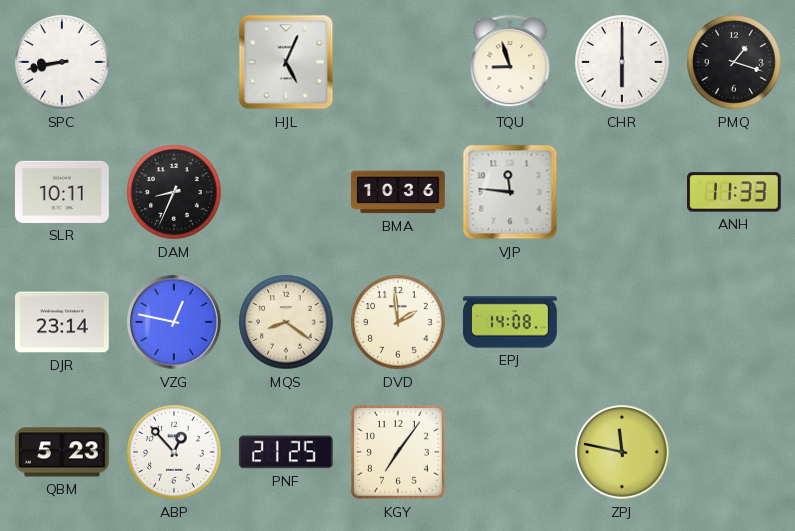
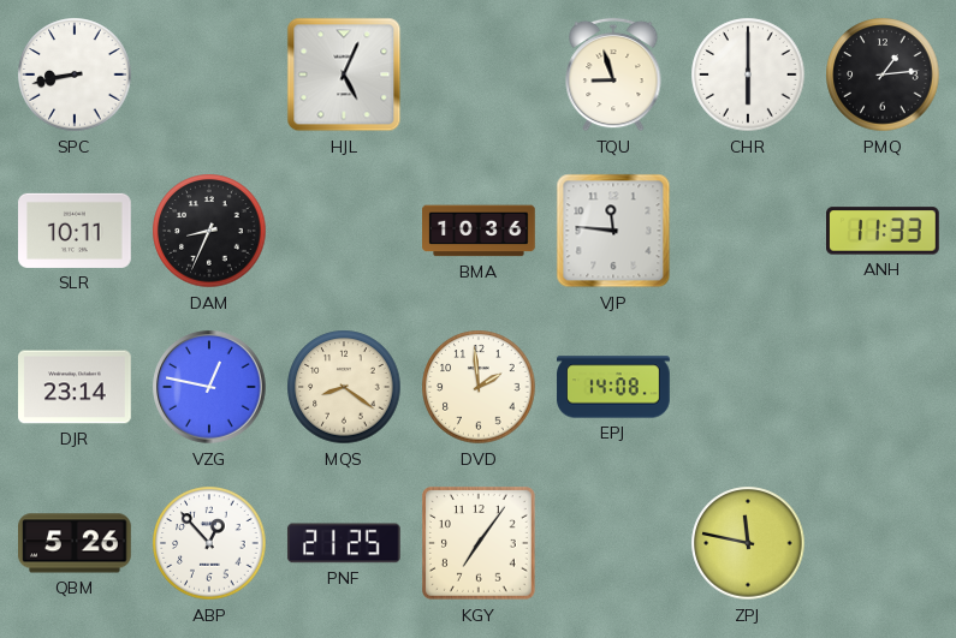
PMQ: 1:18 -> 1:14 (883, 74)
QBM: 5:23 -> 5:26 (76, 543)
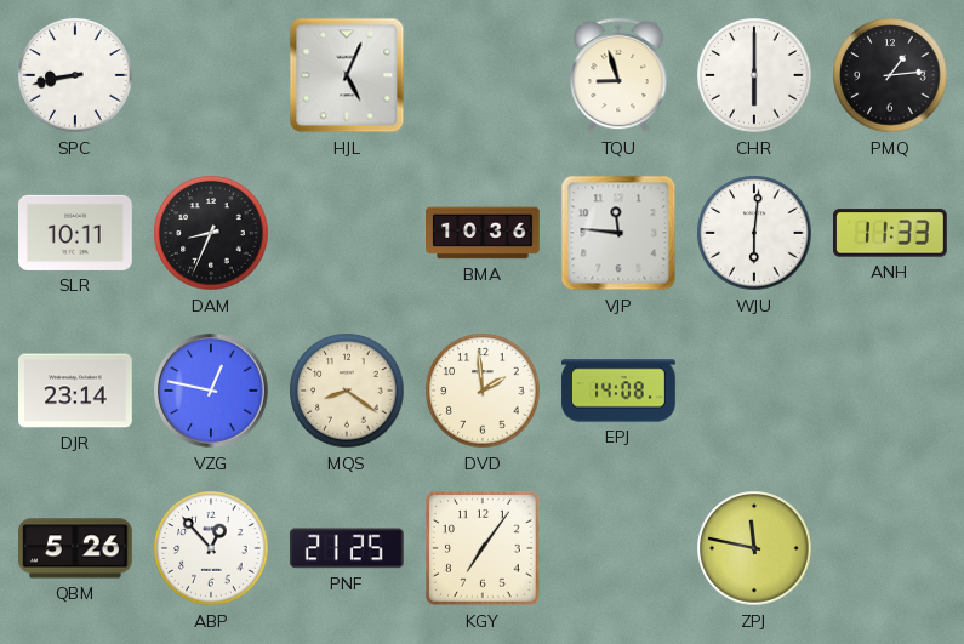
WJU: none -> 6:01 (754, 233)
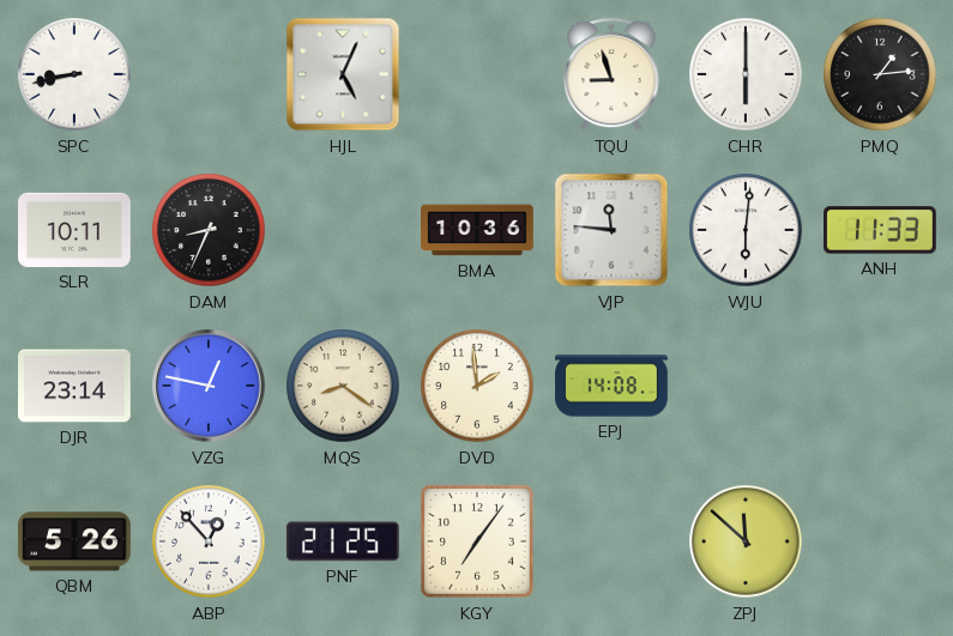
ZPJ: 11:47 -> 11:52 (746, 541)
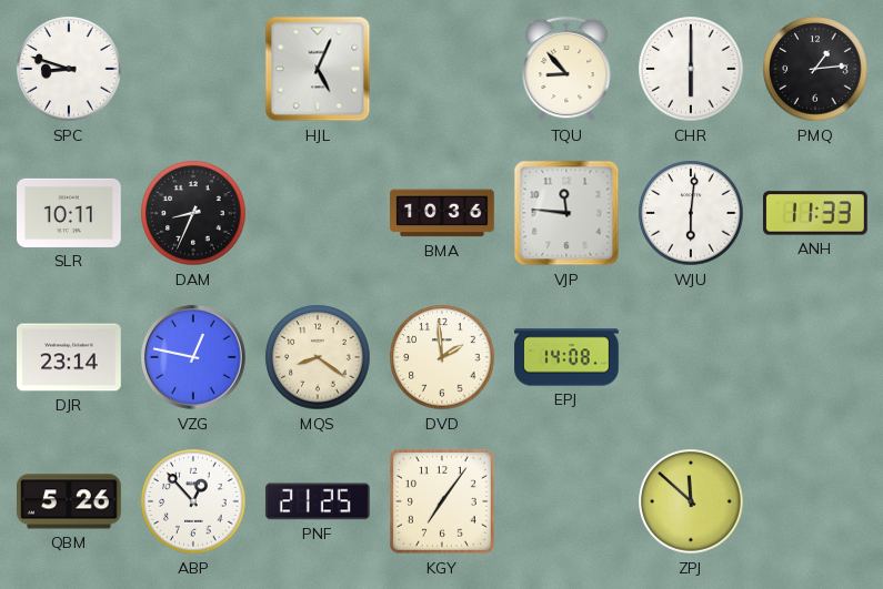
SPC: 8:43 -> 8:48 (69, 69)
TQU: 8:57 -> 8:53 (566, 69)
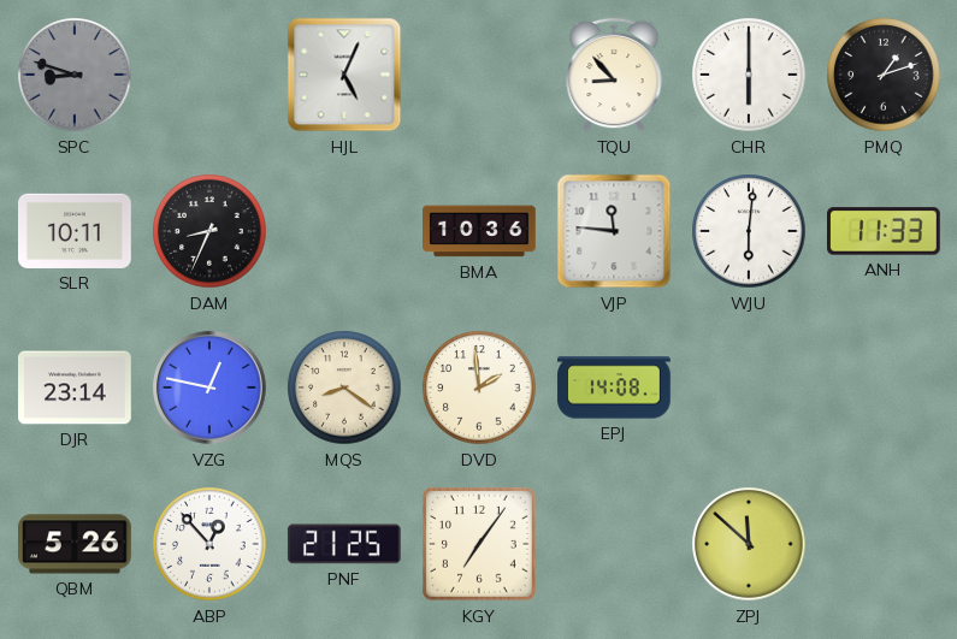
SPC dial: white -> grey (75, 75)
PMQ: 1:14 -> 1:12 (884, 75)
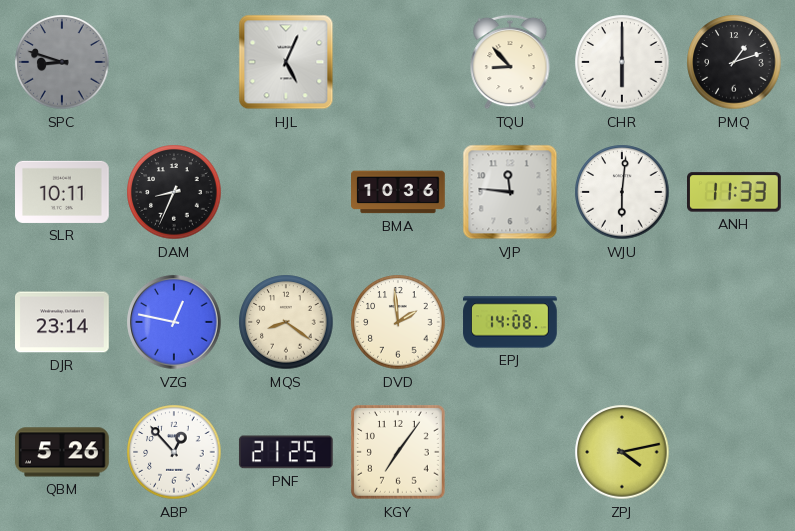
ZPJ: 11:52 -> 4:13 (622, 452)
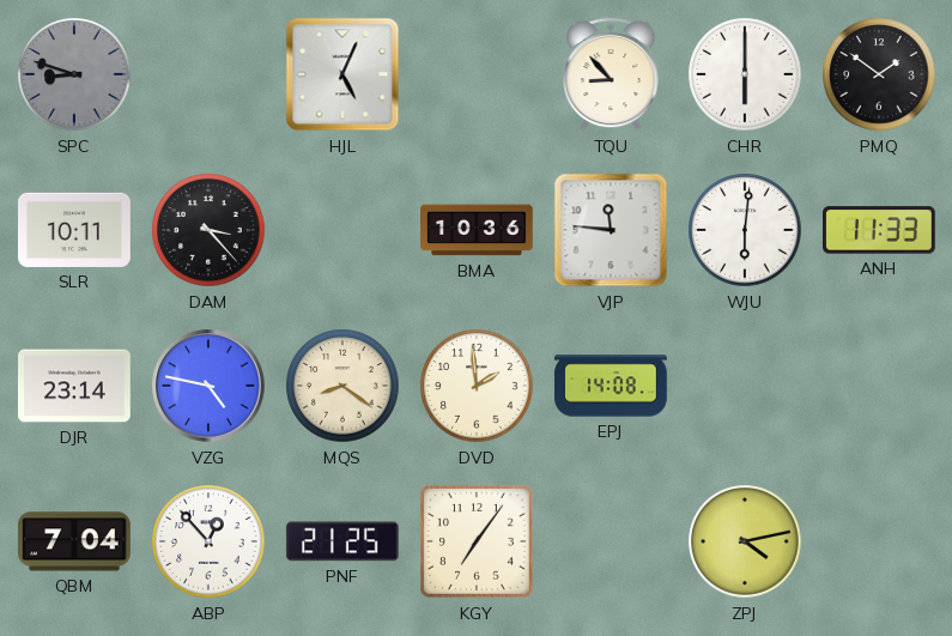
PMQ: 1:12 -> 1:51 (879, 74)
DAM: 8:34 -> 3:23 (208, 230)
VZG: 12:47 -> 4:47 (208, 386)
QBM: 5:26 -> 7:04 (75, 541)
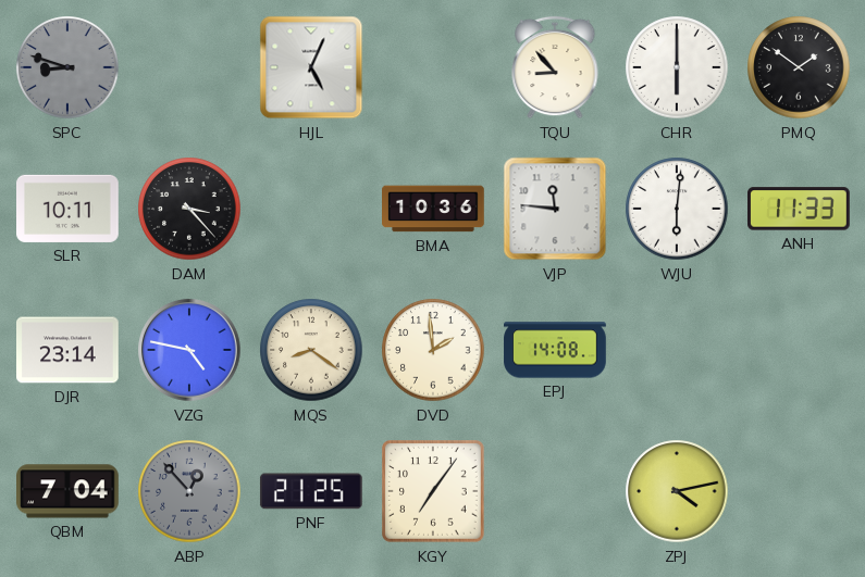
ABP dial: white -> grey (189, 491)
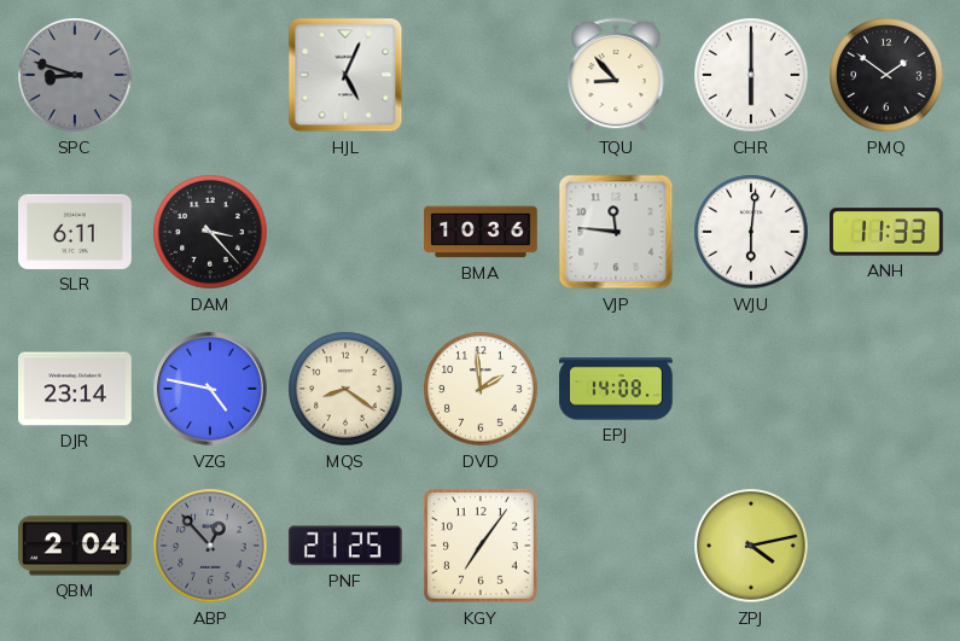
SLR: 10:11 -> 6:11 (76, 232)
QBM: 7:04 -> 2:04 (76, 546)
